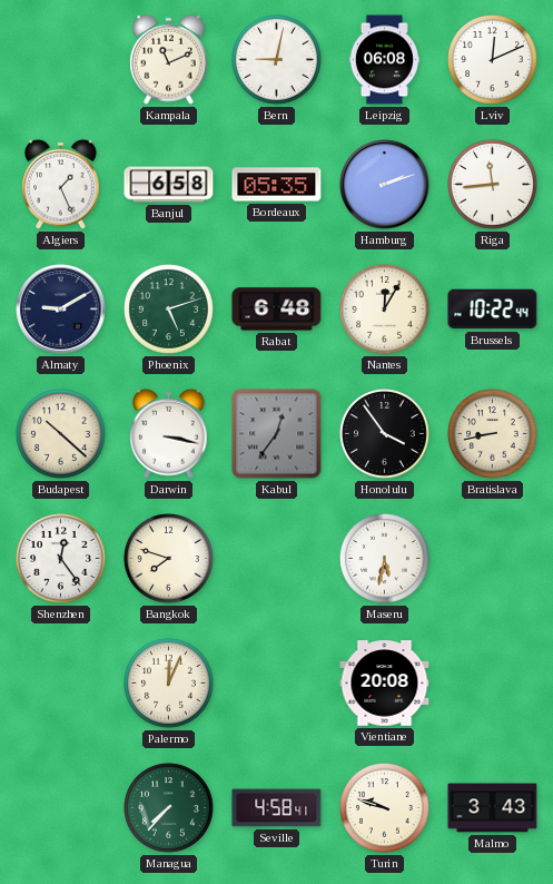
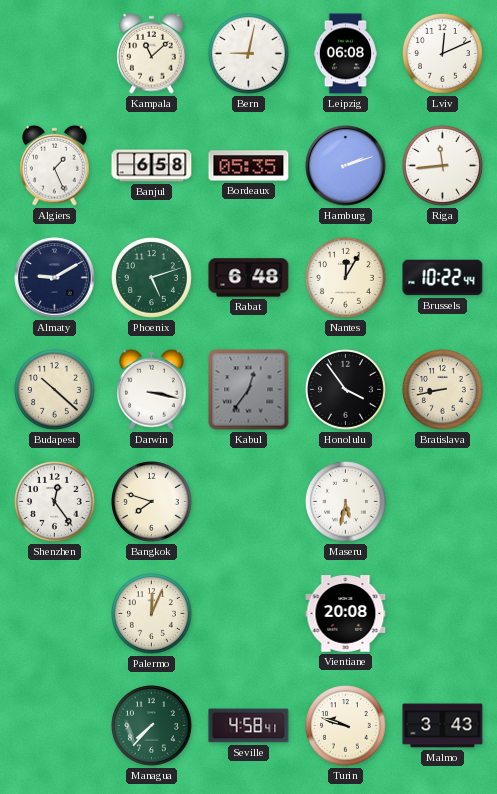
Kampala: 11:11 -> 11:08 (152, 53)
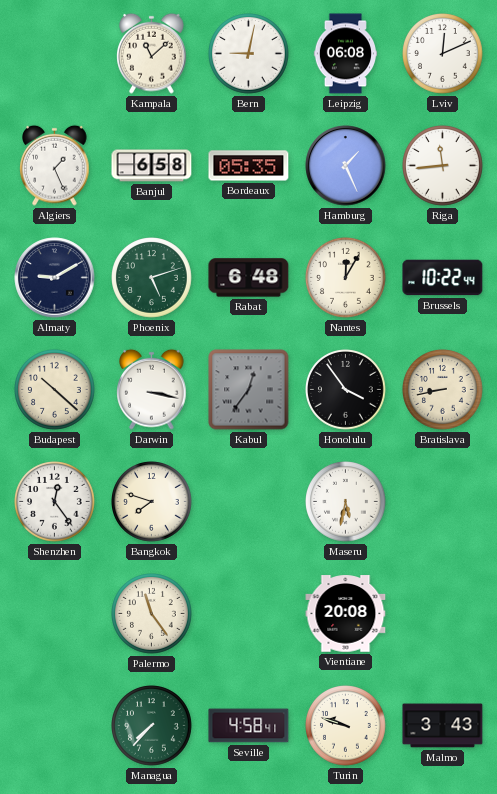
Hamburg: 2:12 -> 1:26 (346, 166)
Palermo: 12:04 -> 11:24 (152, 614)
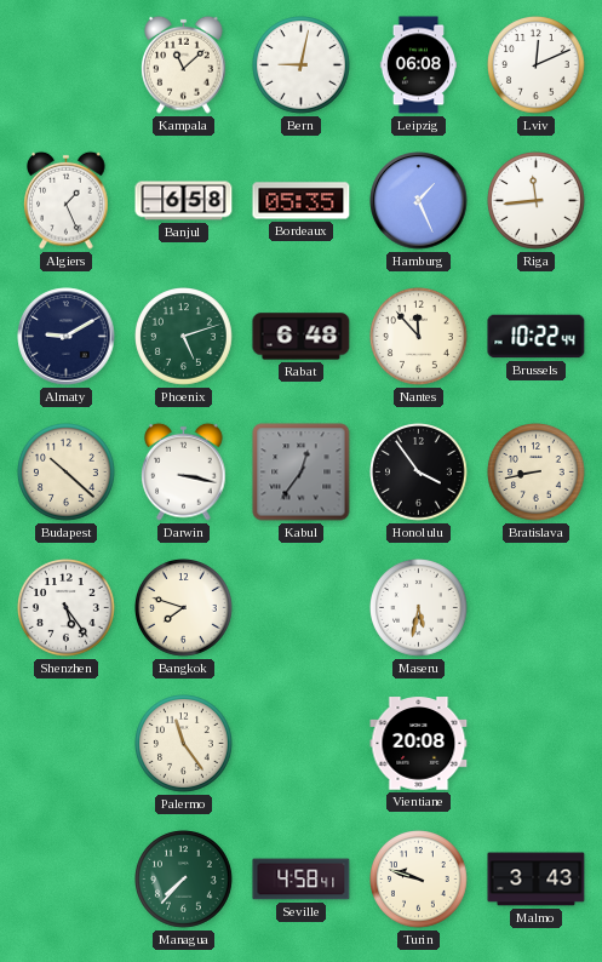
Nantes: 12:05 -> 11:53 (419, 337)
Shenzhen: 12:24 -> 5:24 (67, 608)
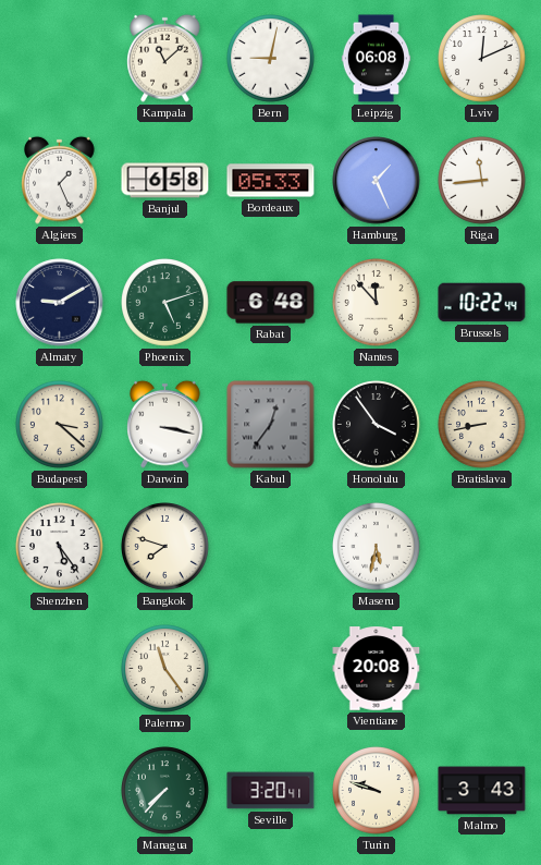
Bordeaux: 05:35 -> 05:33 (271, 181)
Budapest: 10:22 -> 3:22 (60, 425)
Seville: 4:58 -> 3:20 (271, 791)
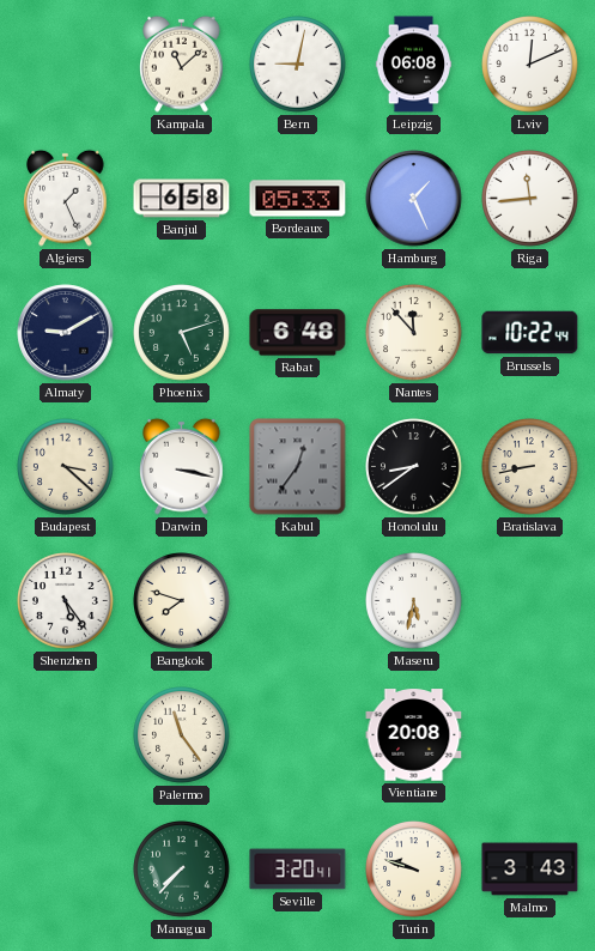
Honolulu: 3:54 -> 8:39 (414, 467)
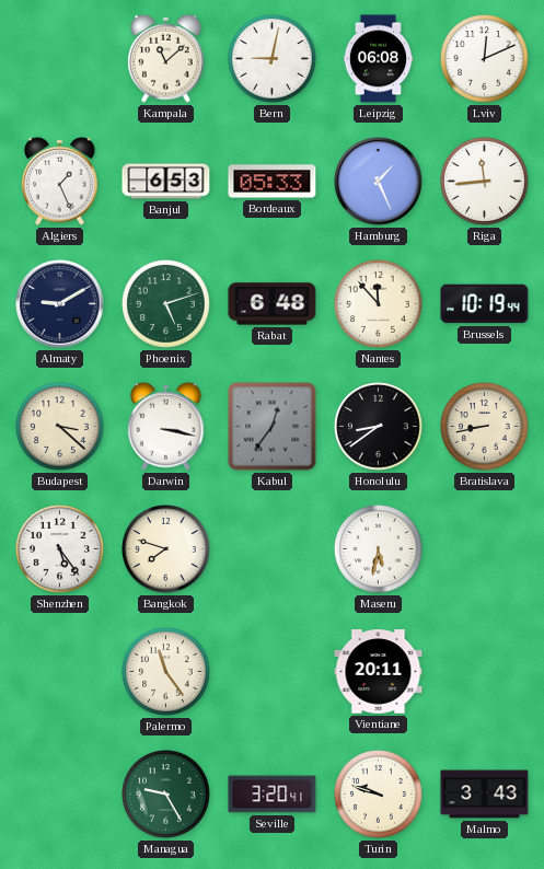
Banjul: 6:58 -> 6:53 (166, 182)
Brussels: 10:22 -> 10:19 (485, 304)
Vientiane: 20:08 -> 20:11 (379, 672)
Managua: 7:37 -> 9:25 (166, 795)
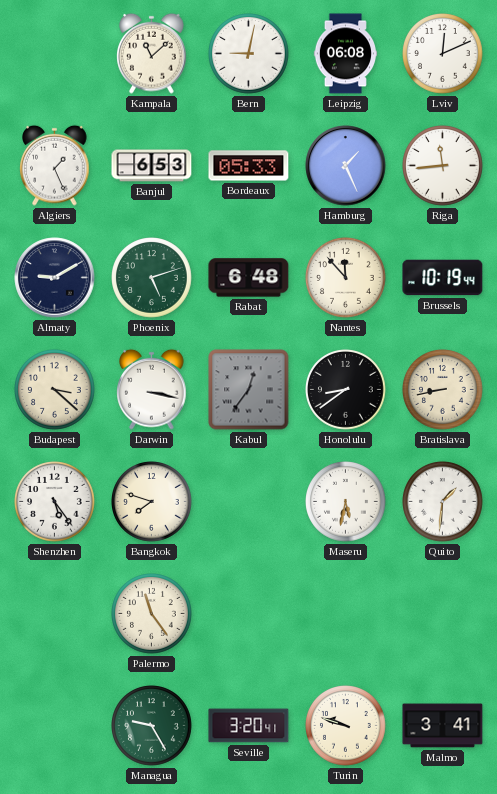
Quito: none -> 1:31 (443, 502)
Vientiane: 20:11 -> none (379, 672)
Malmo: 3:43 -> 3:41 (443, 726)
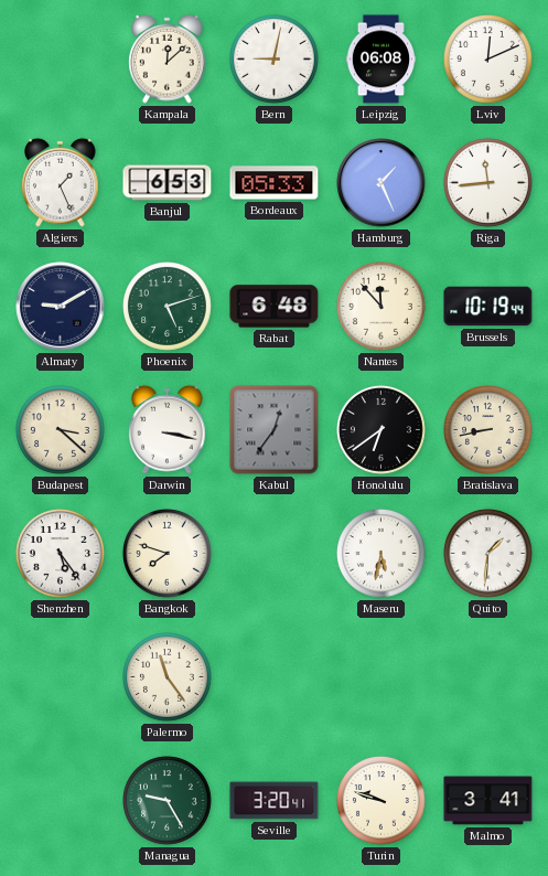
Kampala: 11:08 -> 12:08 (168, 58)
Honolulu: 8:39 -> 6:39 (382, 430)
